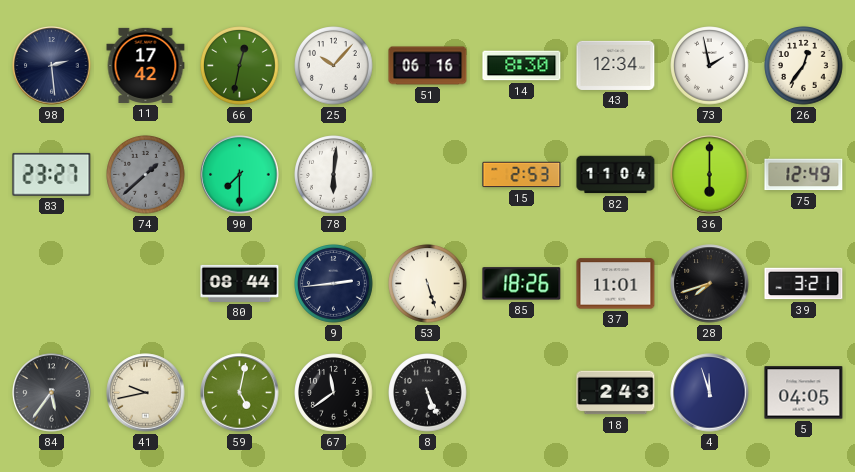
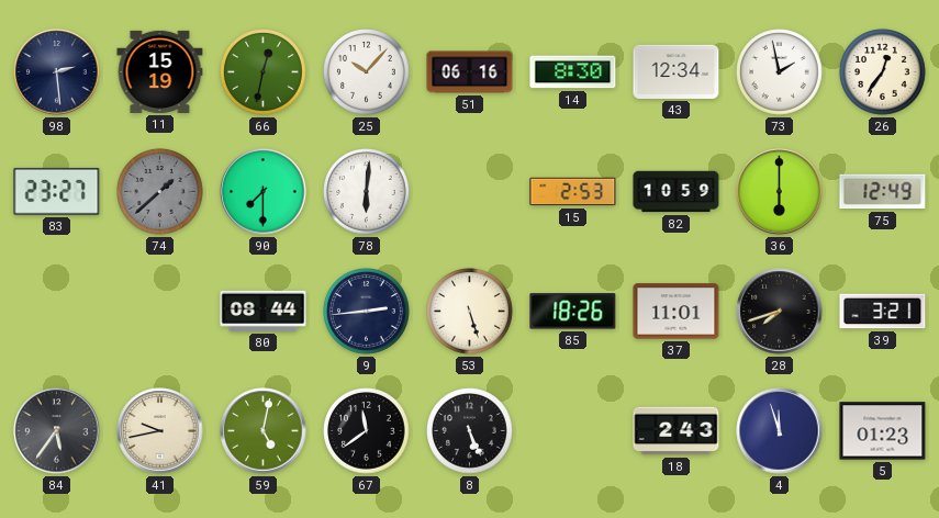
11: 17:42 -> 15:19 (160, 71)
82: 11:04 -> 10:59 (677, 192)
5: 04:05 -> 01:23 (883, 431)
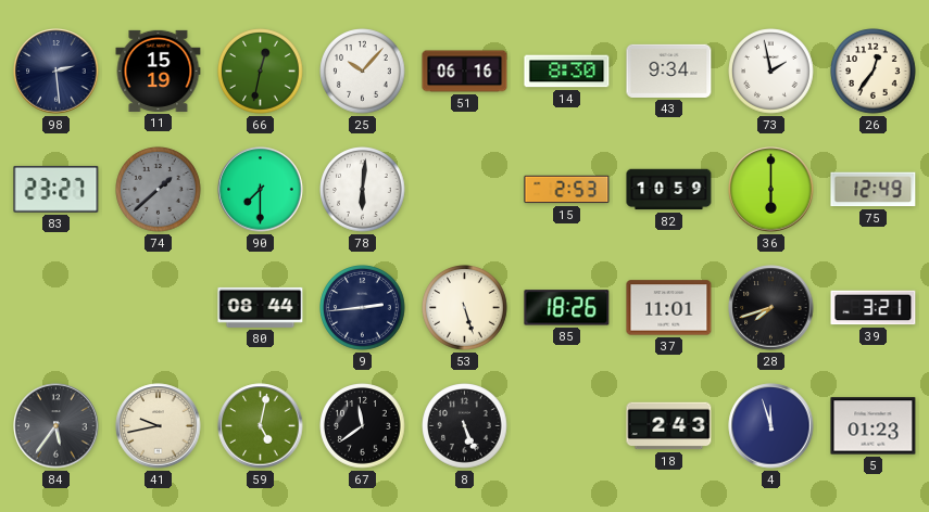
43: 12:34 -> 9:34 (669, 71)
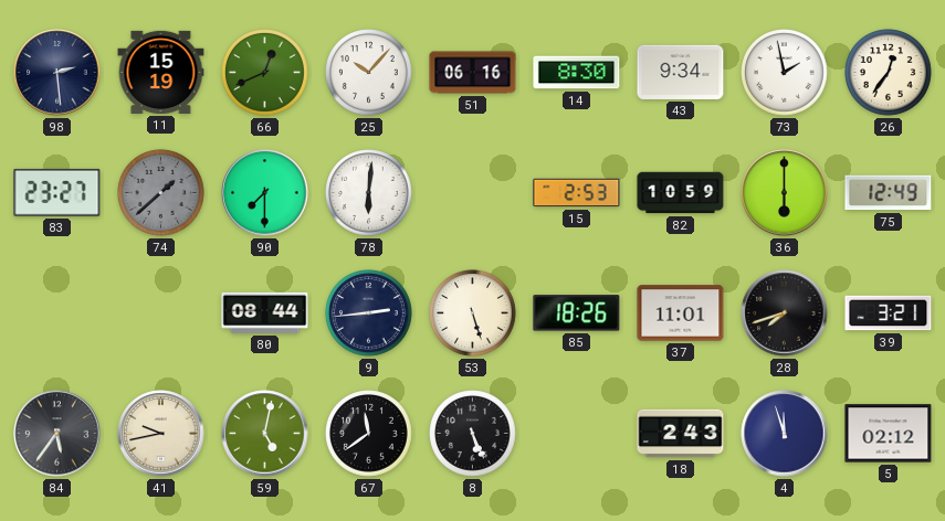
66: 12:32 -> 12:41 (265, 73)
5: 01:23 -> 02:12 (889, 434)
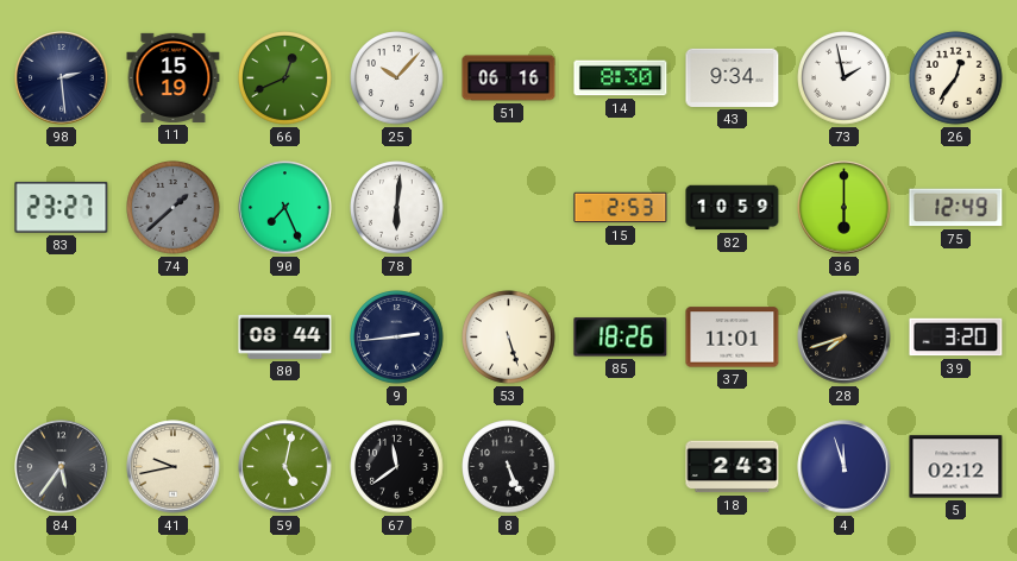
90: 7:30 -> 7:26 (285, 208)
39: 3:21 -> 3:20 (956, 338)
